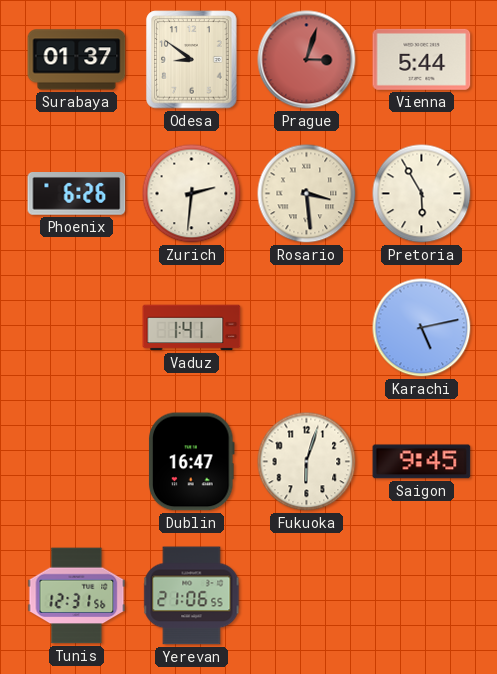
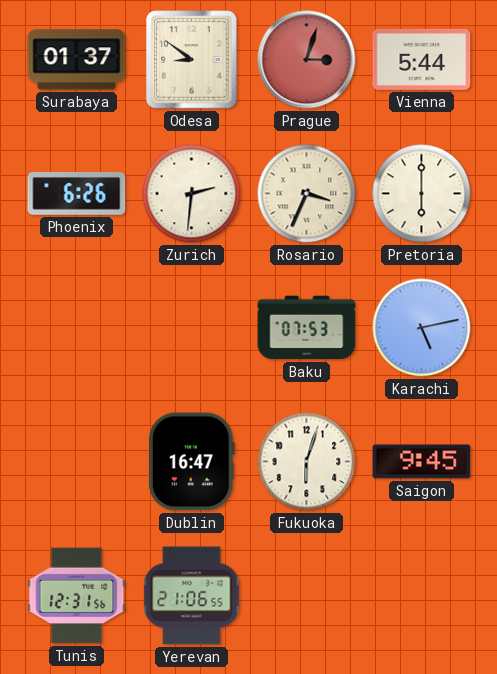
Rosario: 3:29 -> 3:34 (307, 194)
Pretoria: 5:55 -> 6:00 (422, 194)
Vaduz: 1:41 -> none (192, 328)
Baku: none -> 07:53 (307, 328)
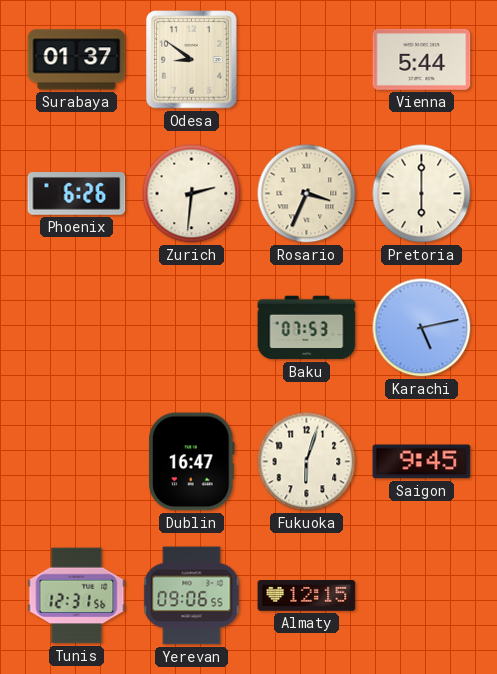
Prague: 3:03 -> none (307, 60)
Yerevan: 21:06 -> 09:06 (192, 596)
Almaty: none -> 12:15 (307, 596)
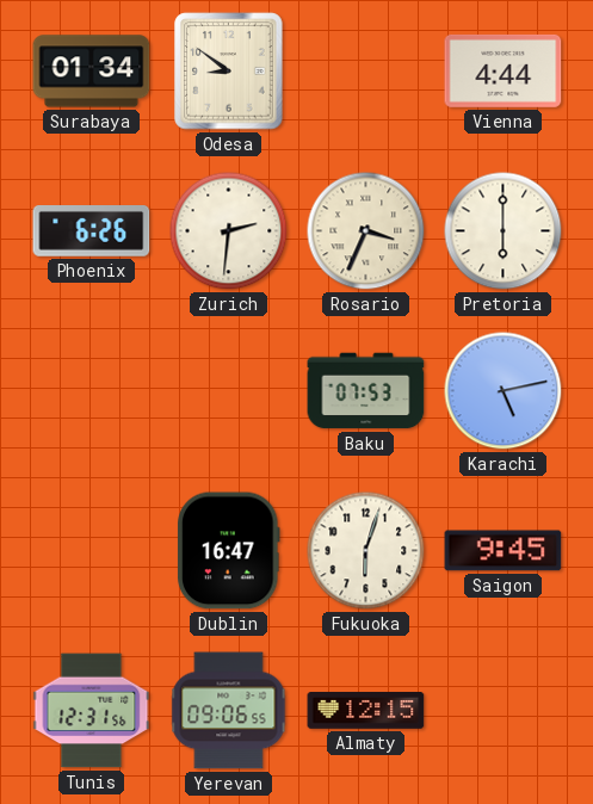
Surabaya: 01:37 -> 01:34 (92, 72)
Vienna: 5:44 -> 4:44 (504, 70)
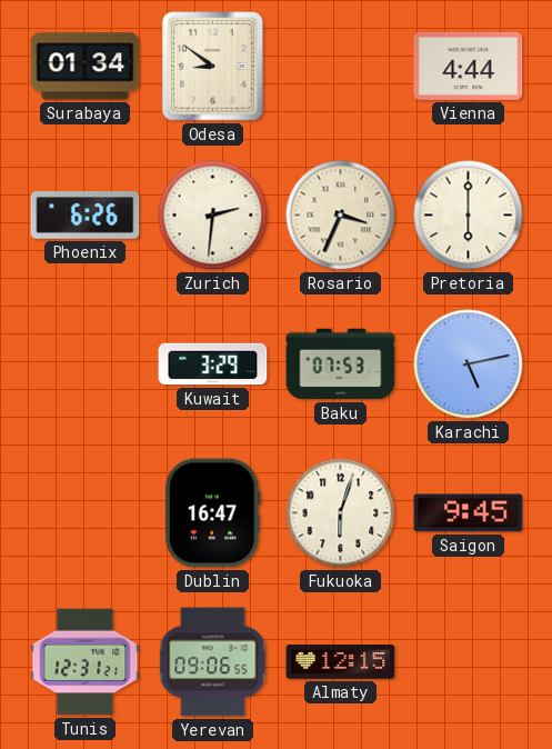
Kuwait: none -> 3:29 (213, 364)
Tunis: 12:31:56 -> 12:31:21 (86, 662)
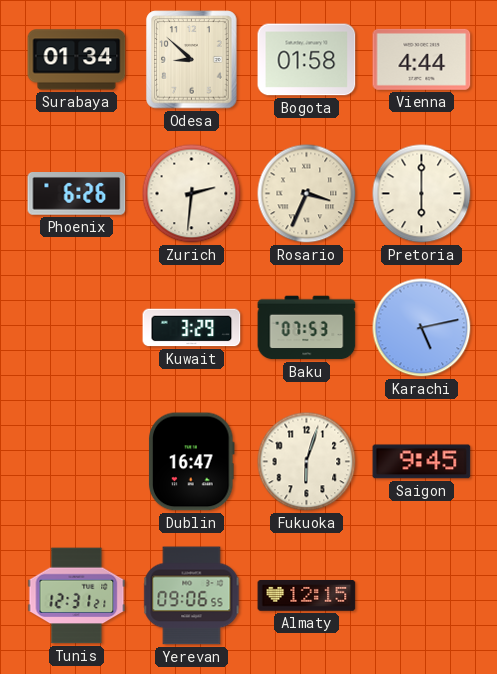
Odesa: 8:51 -> 8:52 (192, 60)
Bogota: none -> 01:58 (307, 60)
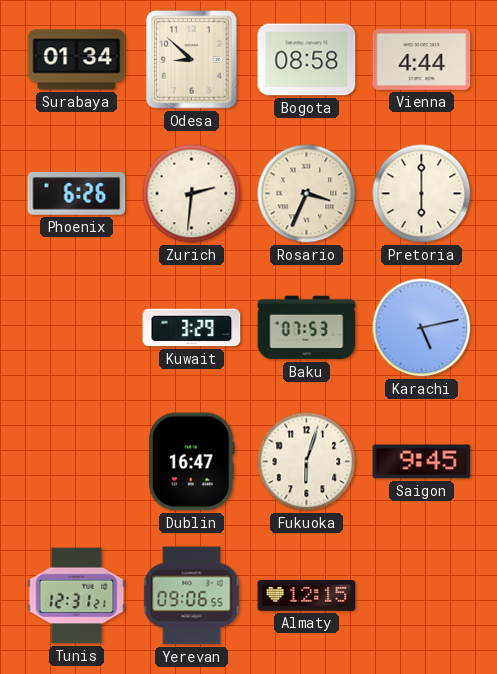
Bogota: 01:58 -> 08:58 (307, 60)
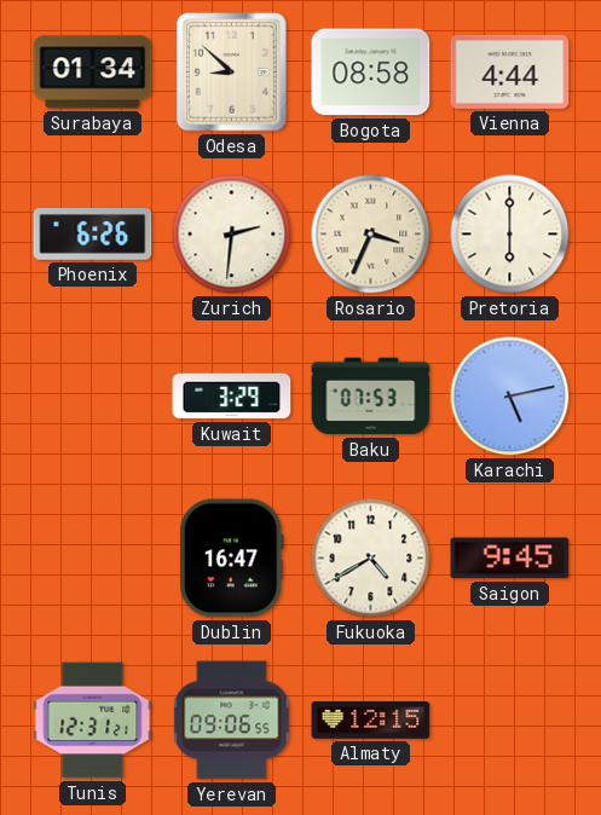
Fukuoka: 6:03 -> 4:40 (371, 559)
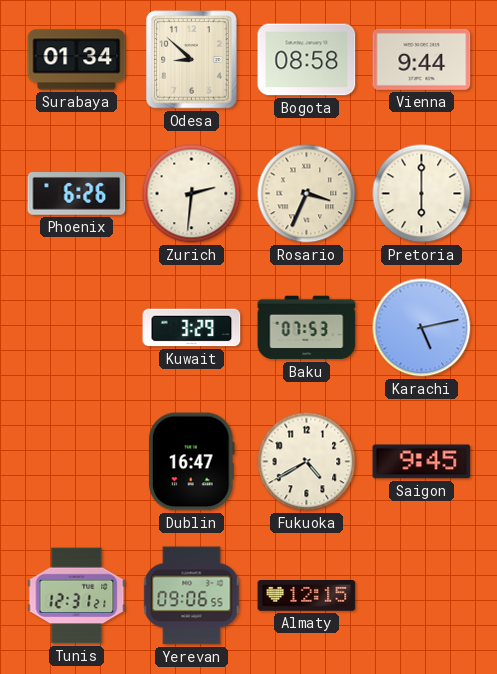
Vienna: 4:44 -> 9:44 (422, 59)
